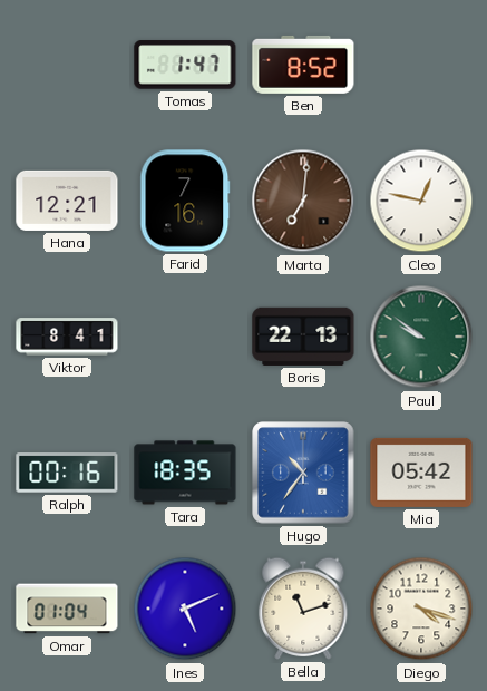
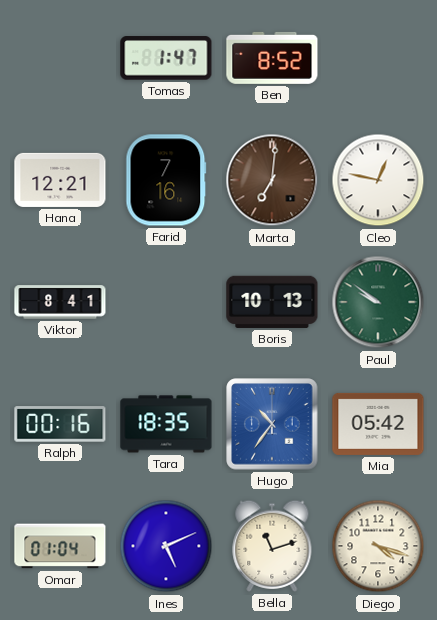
Boris: 22:13 -> 10:13 (272, 302)
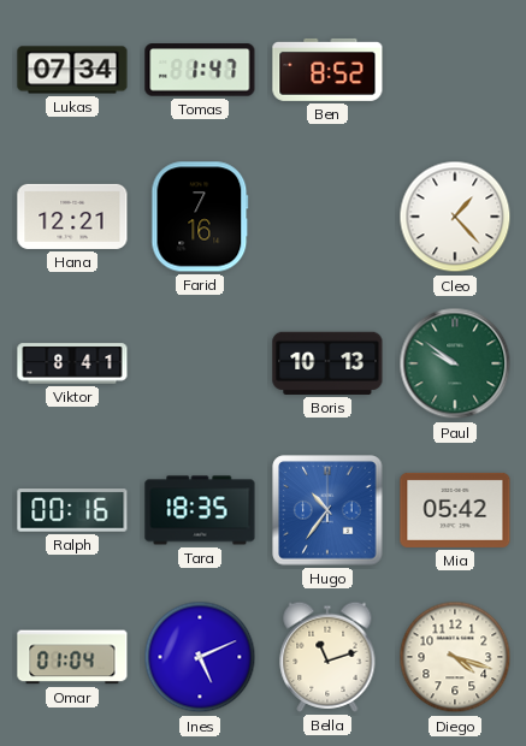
Lukas: none -> 07:34 (72, 70)
Marta: 7:01 -> none (272, 180)
Cleo: 12:47 -> 1:23 (455, 217)
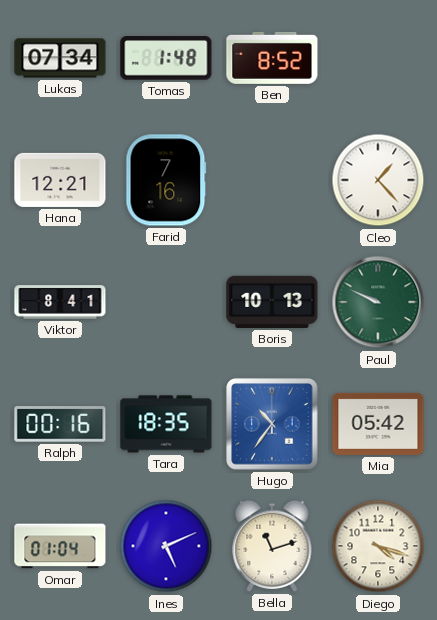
Tomas: 1:47 -> 1:48 (166, 58)
Paul: 9:51 -> 9:49 (378, 302)
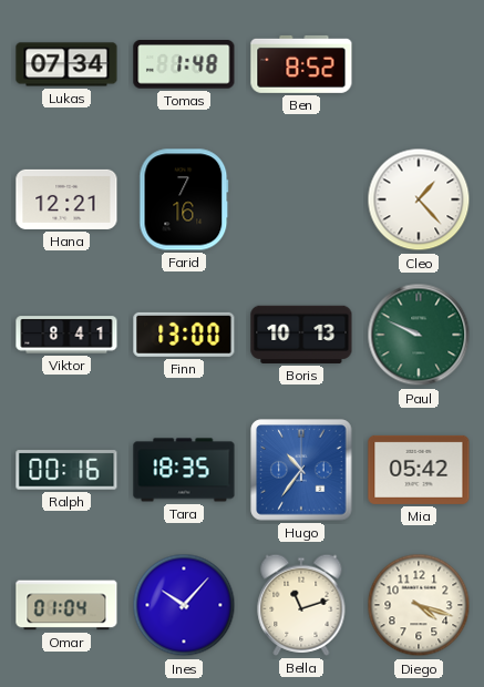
Finn: none -> 13:00 (184, 335)
Ines: 5:11 -> 10:07 (184, 605)
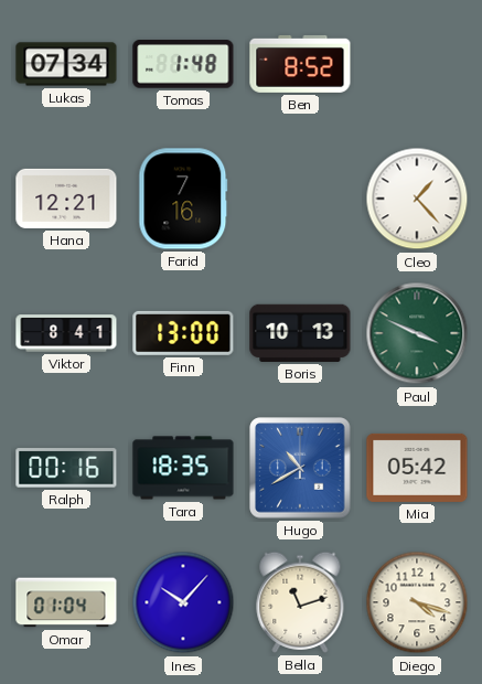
Paul: 9:49 -> 3:49 (417, 333)
Hugo: 10:36 -> 10:40 (300, 468)
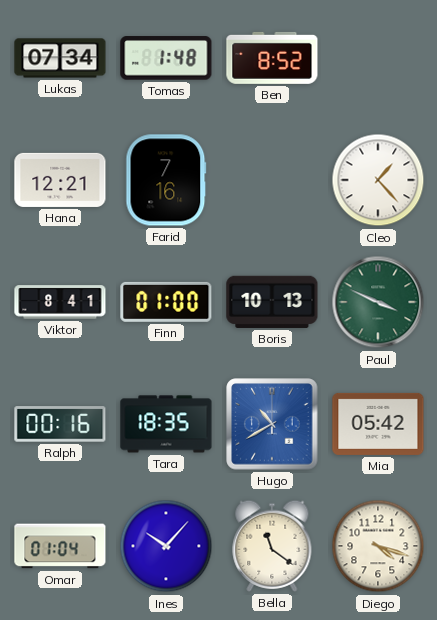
Finn: 13:00 -> 01:00 (166, 302)
Bella: 11:12 -> 11:21 (272, 546)
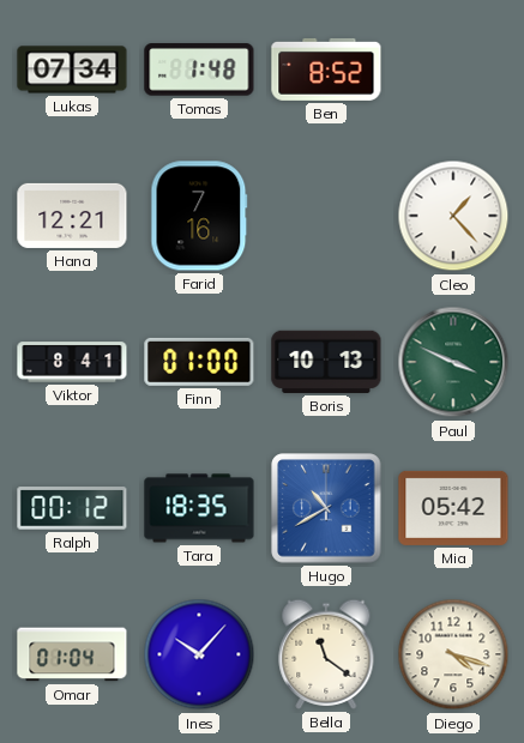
Ralph: 00:16 -> 00:12 (72, 508)
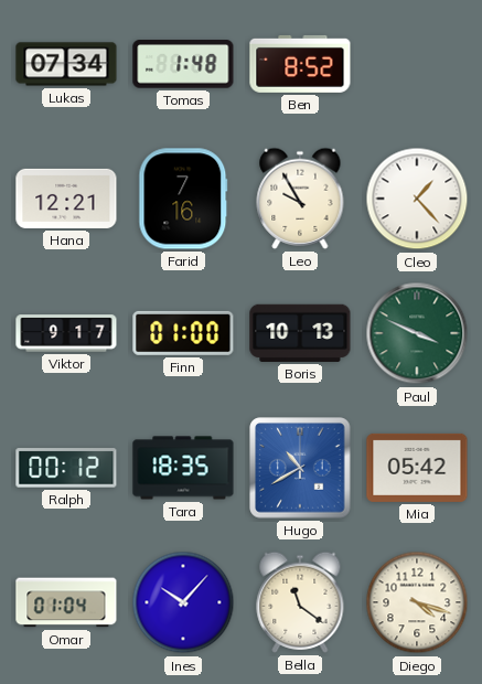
Leo: none -> 9:55 (300, 199)
Viktor: 8:41 -> 9:17 (66, 333)
